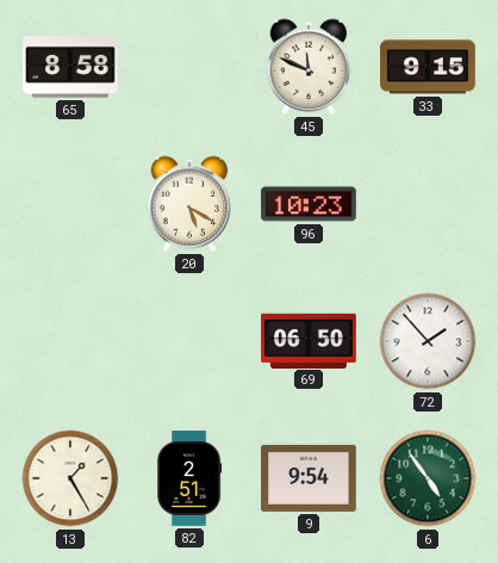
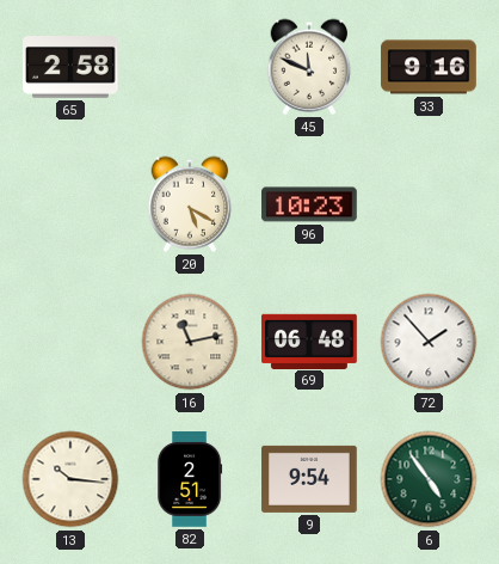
65: 8:58 -> 2:58 (70, 68)
33: 9:15 -> 9:16 (429, 67)
16: none -> 11:13 (190, 342)
69: 06:50 -> 06:48 (309, 341)
13: 1:25 -> 10:16 (70, 479)
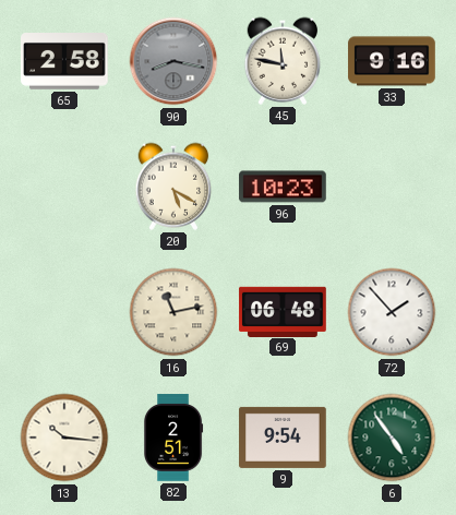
90: none -> 8:17 (173, 61)
45: 11:49 -> 11:47 (283, 61)
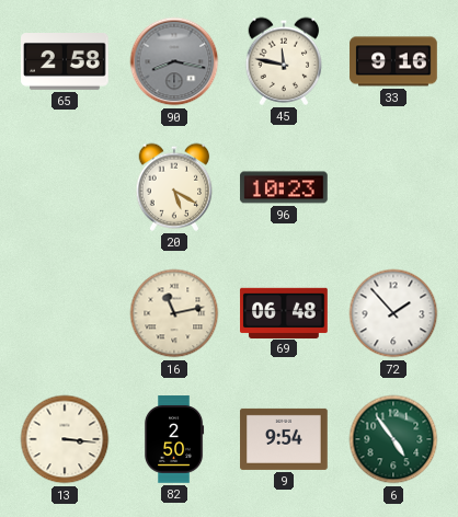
13: 10:16 -> 3:16 (65, 439)
82: 2:51 -> 2:50 (175, 439)
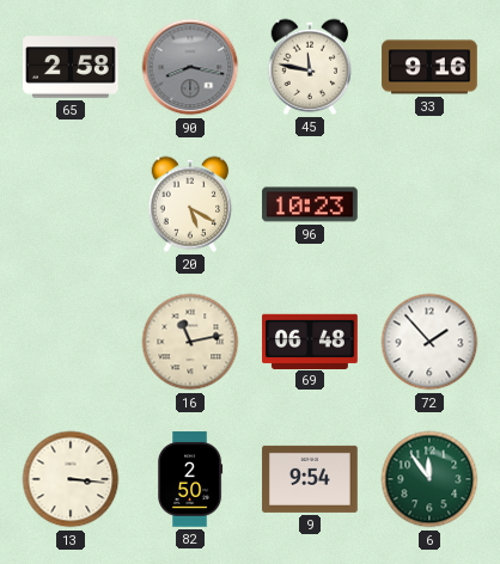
6: 4:54 -> 11:54 (429, 479)
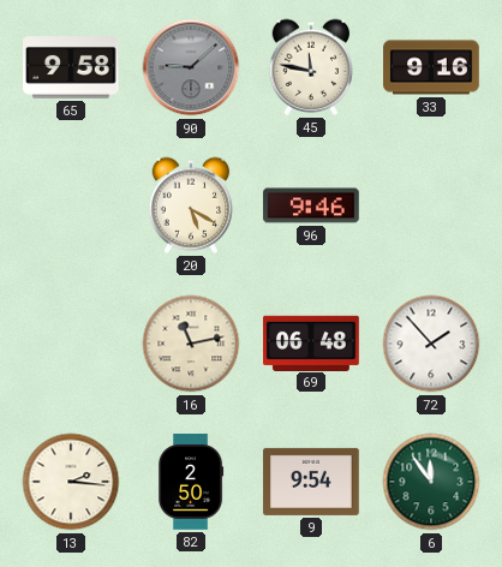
65: 2:58 -> 9:58 (71, 68)
90: 8:17 -> 9:08 (191, 67)
96: 10:23 -> 9:46 (311, 205)
13: 3:16 -> 2:16 (71, 482)
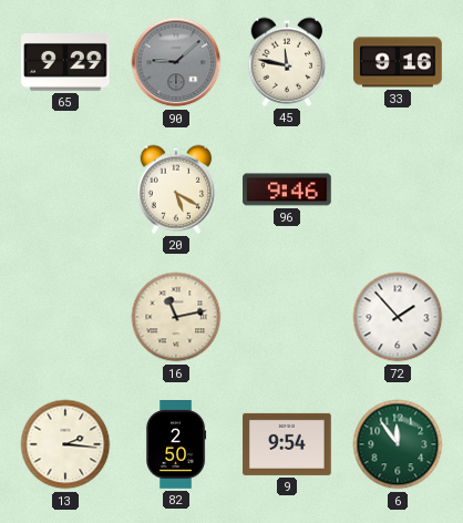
65: 9:58 -> 9:29 (65, 63)
69: 06:48 -> none (311, 342)
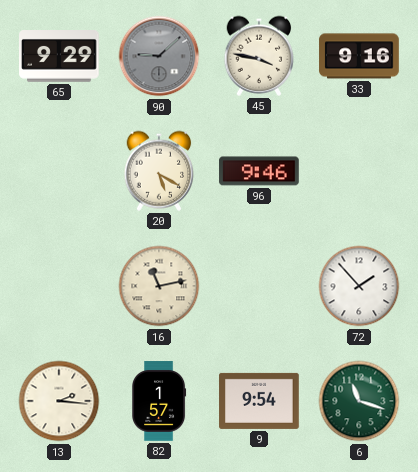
45: 11:47 -> 3:47 (259, 56)
82: 2:50 -> 1:57 (160, 401)
6: 11:54 -> 11:18 (359, 401)
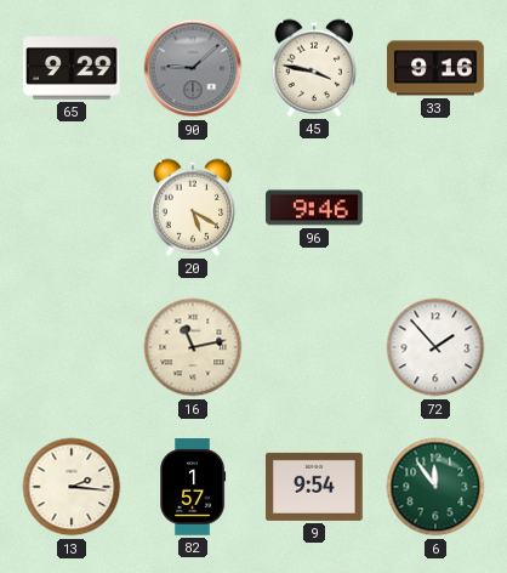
6: 11:18 -> 11:54 (435, 487)
